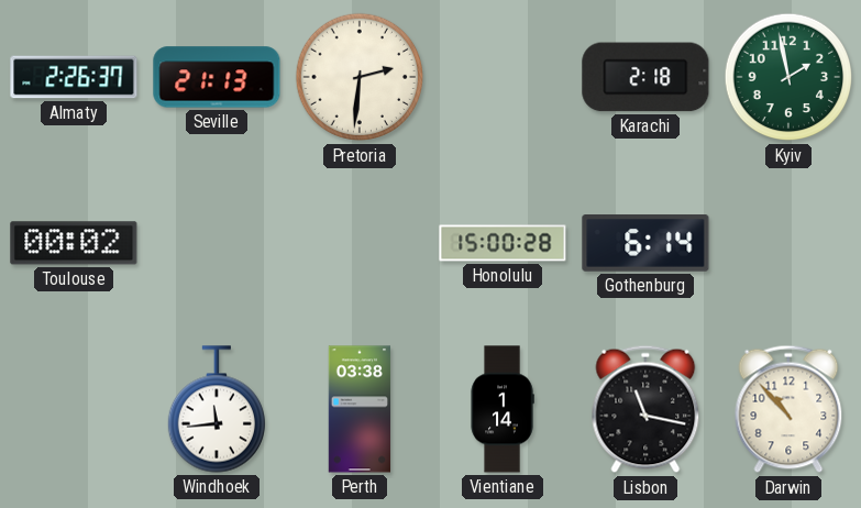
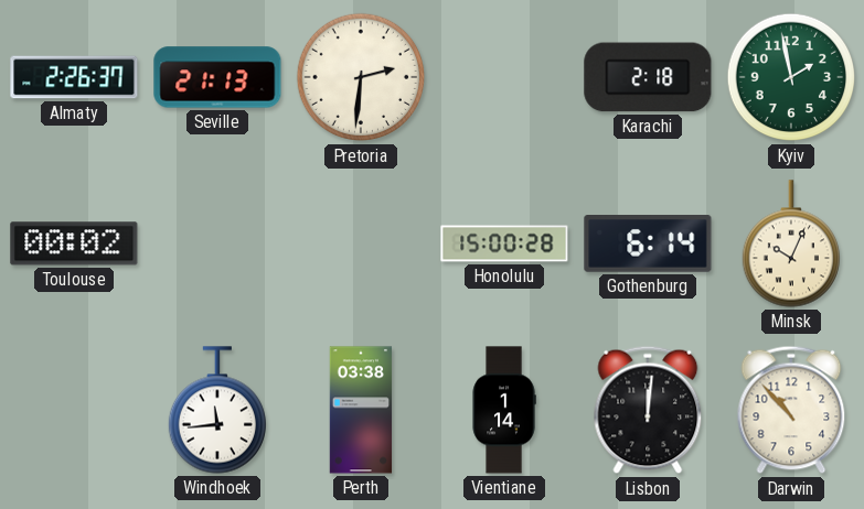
Minsk: none -> 10:04 (790, 243)
Lisbon: 11:17 -> 12:01 (648, 410)
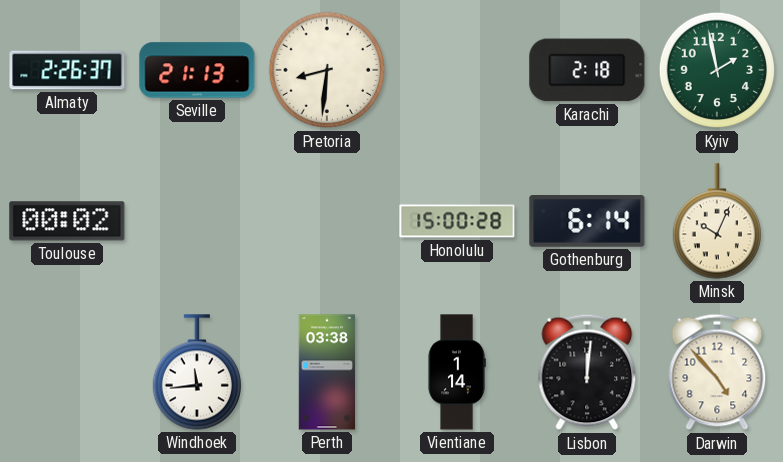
Pretoria: 2:31 -> 8:31 (327, 70)
Darwin: 10:53 -> 4:53 (717, 372)
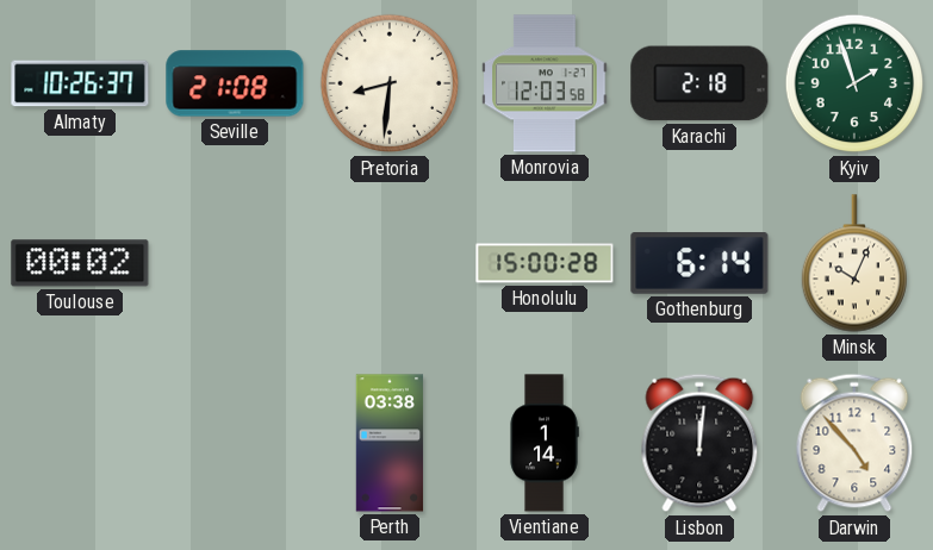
Almaty: 2:26 -> 10:26 (80, 83)
Seville: 21:13 -> 21:08 (235, 83)
Monrovia: none -> 12:03 (545, 83)
Kyiv: 1:58 -> 1:57 (854, 83)
Windhoek: 11:44 -> none (196, 372)
